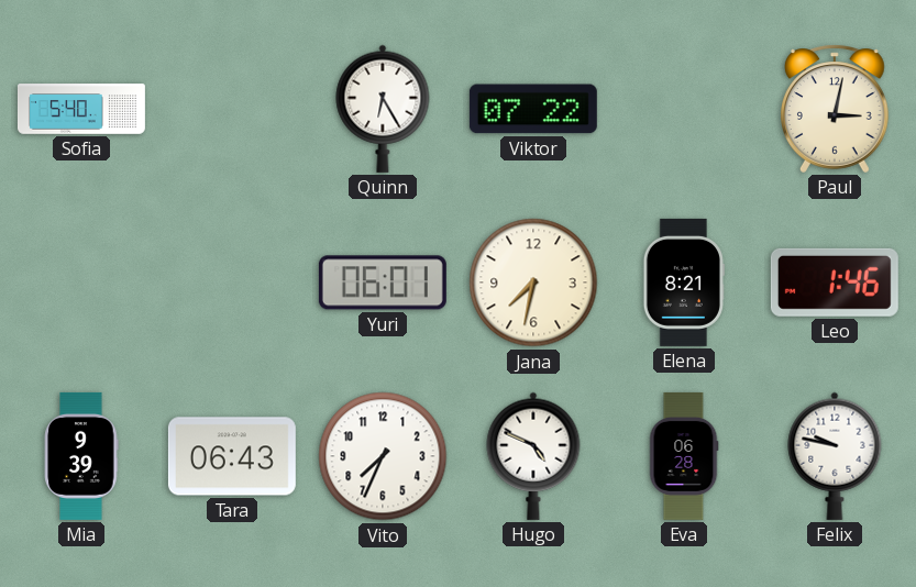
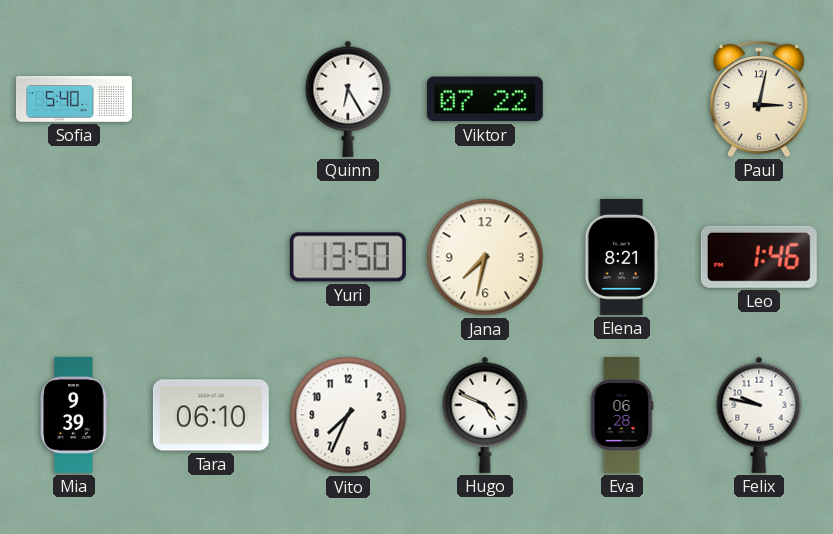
Yuri: 06:01 -> 13:50 (348, 257)
Tara: 06:43 -> 06:10 (211, 415)
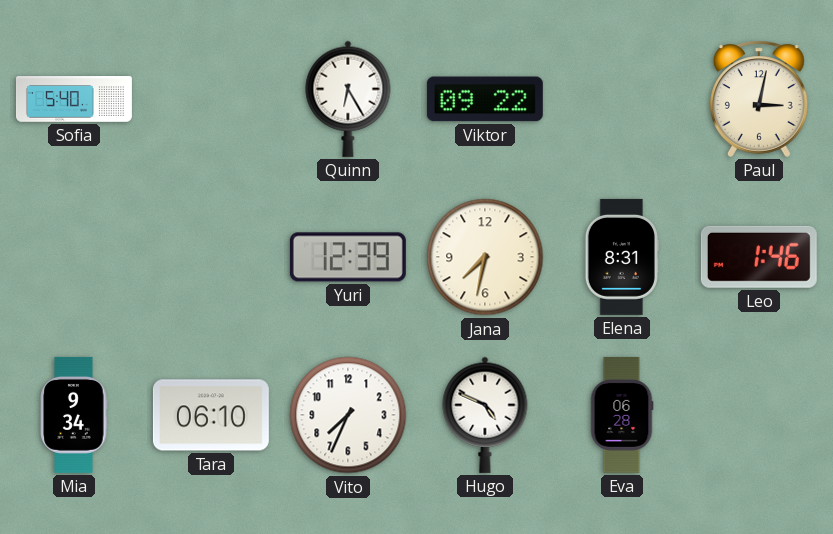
Viktor: 07:22 -> 09:22 (485, 99)
Yuri: 13:50 -> 12:39 (348, 257)
Elena: 8:21 -> 8:31 (622, 257)
Mia: 9:39 -> 9:34 (74, 415)
Felix: 9:47 -> none (759, 415)
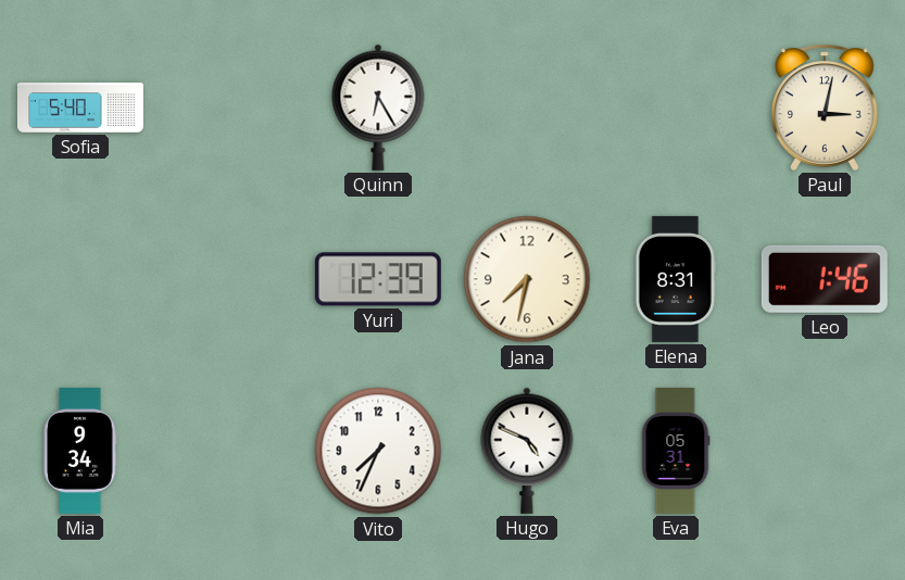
Viktor: 09:22 -> none (485, 99)
Tara: 06:10 -> none (211, 415)
Eva: 06:28 -> 05:31 (676, 451)
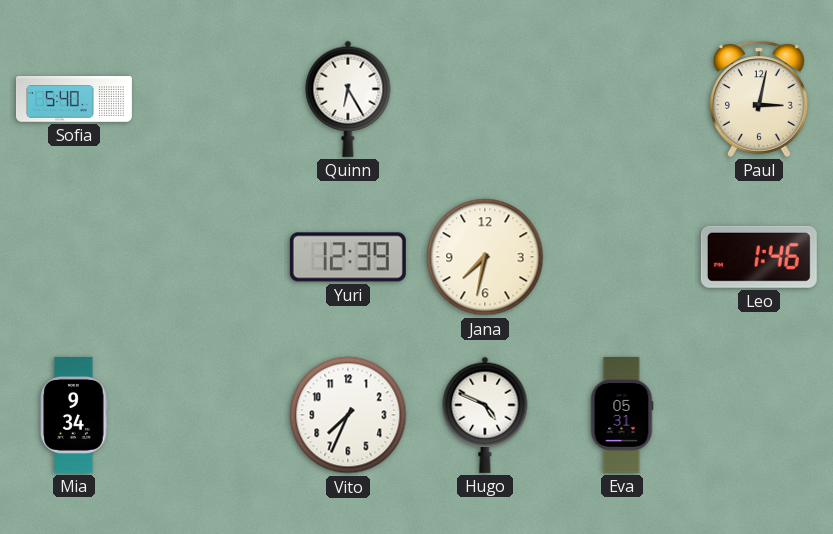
Elena: 8:31 -> none (676, 279)
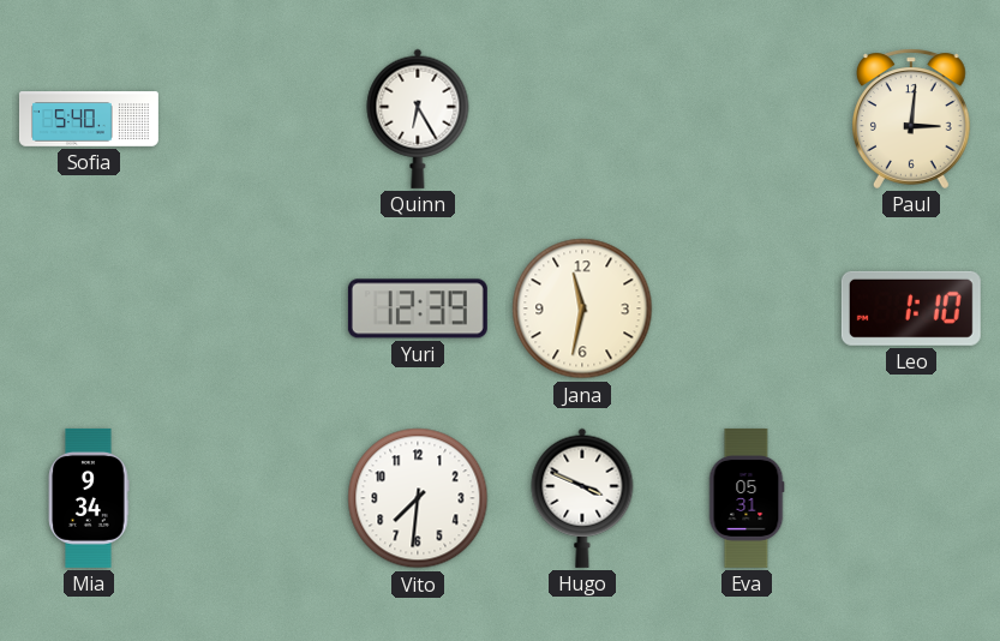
Paul: 3:02 -> 3:01 (912, 119)
Jana: 7:32 -> 11:32 (582, 308)
Leo: 1:46 -> 1:10 (911, 308)
Vito: 7:34 -> 7:31 (418, 498)
Hugo: 4:49 -> 3:49 (582, 498)
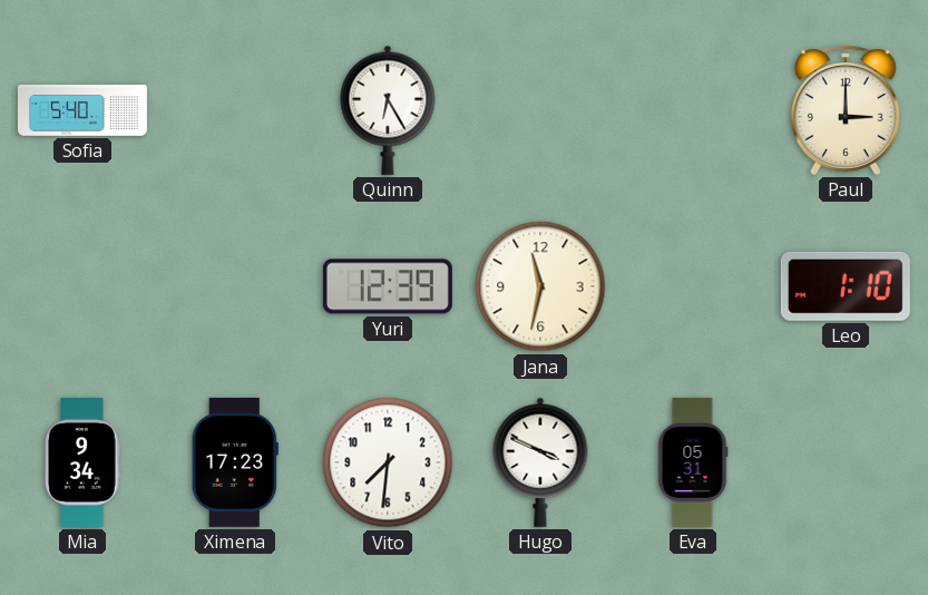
Paul: 3:01 -> 3:00 (847, 110)
Ximena: none -> 17:23 (235, 462)
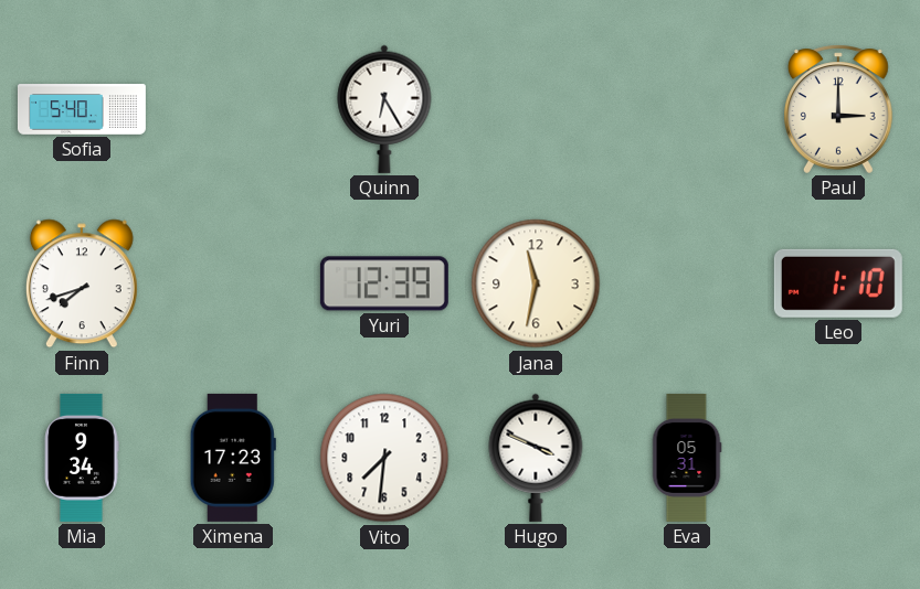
Finn: none -> 7:42 (82, 283)
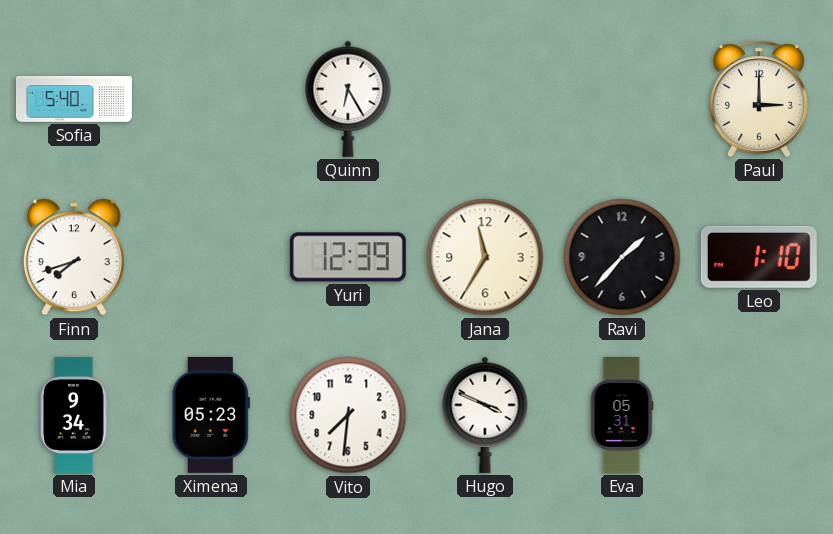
Jana: 11:32 -> 11:35 (485, 257)
Ravi: none -> 1:37 (622, 257)
Ximena: 17:23 -> 05:23 (211, 415)
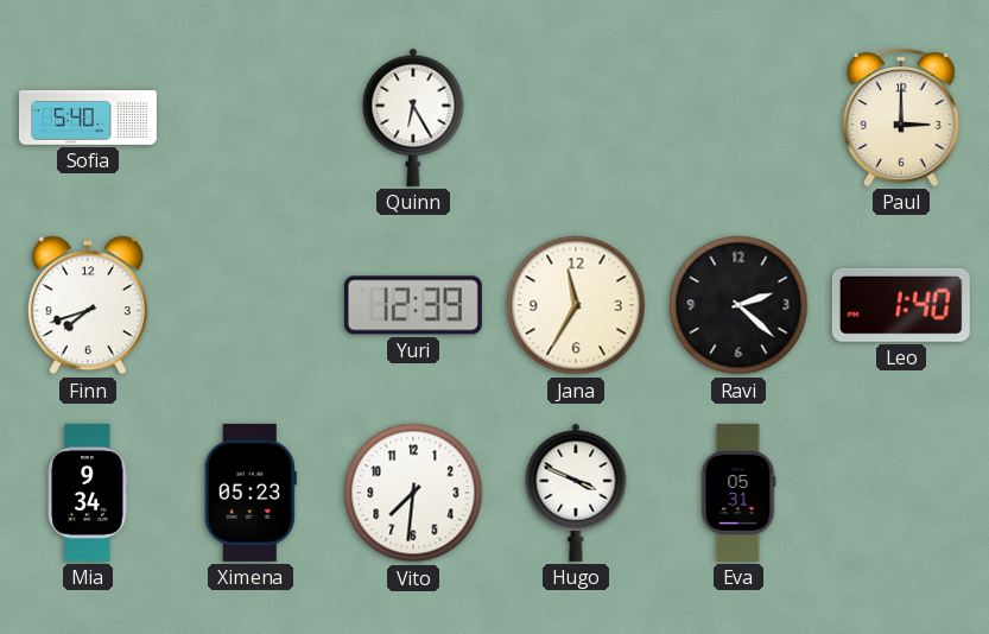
Ravi: 1:37 -> 2:22 (738, 305)
Leo: 1:10 -> 1:40 (901, 305)
